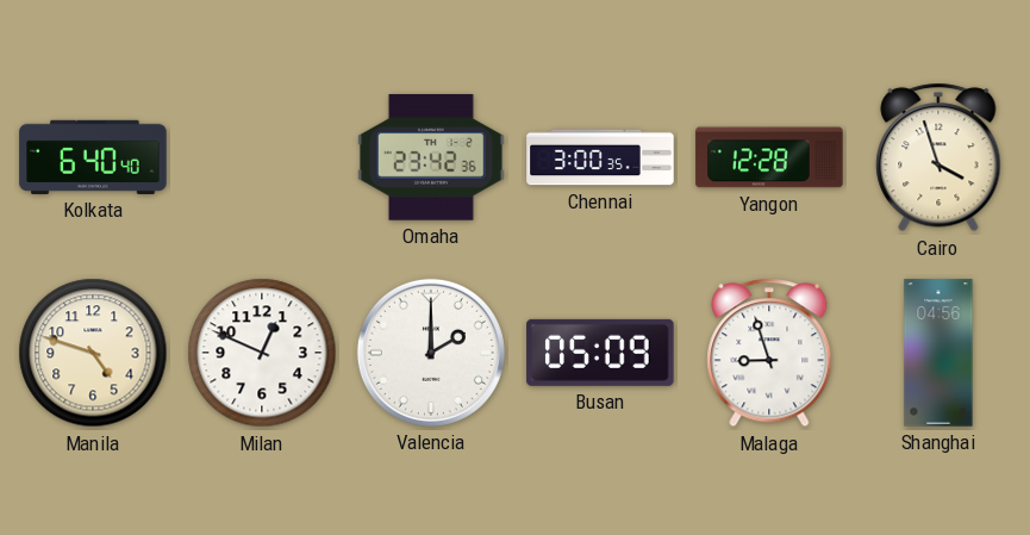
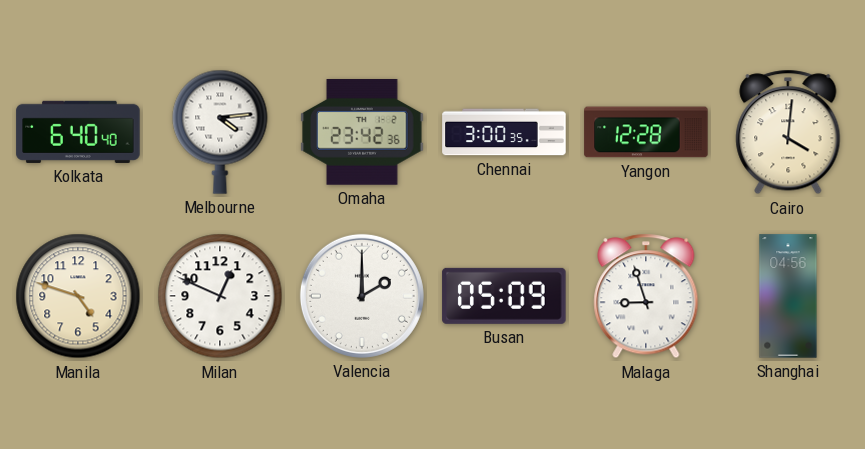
Melbourne: none -> 4:14 (220, 132)
Cairo: 3:57 -> 4:01 (788, 132)
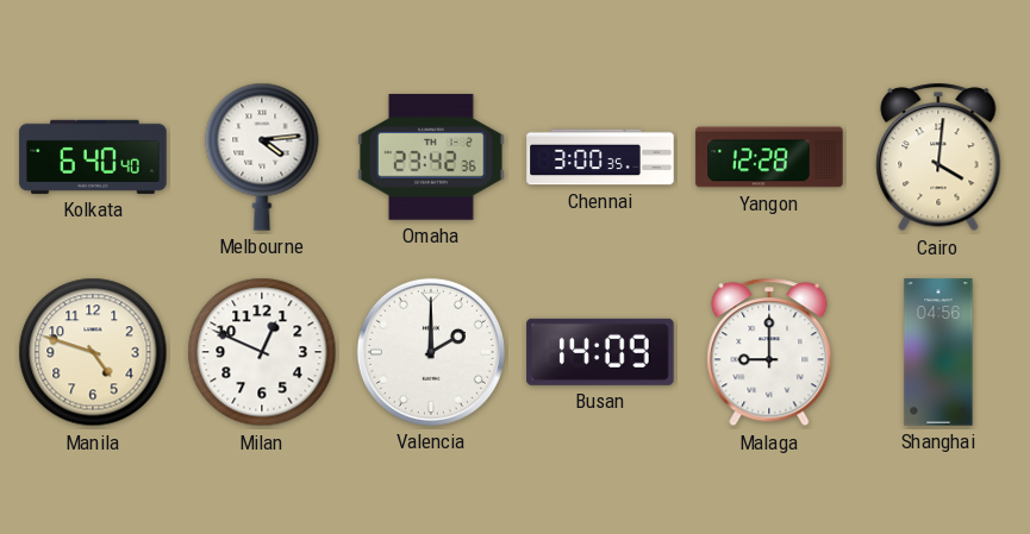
Busan: 05:09 -> 14:09 (600, 352)
Malaga: 8:57 -> 9:00 (769, 352)
